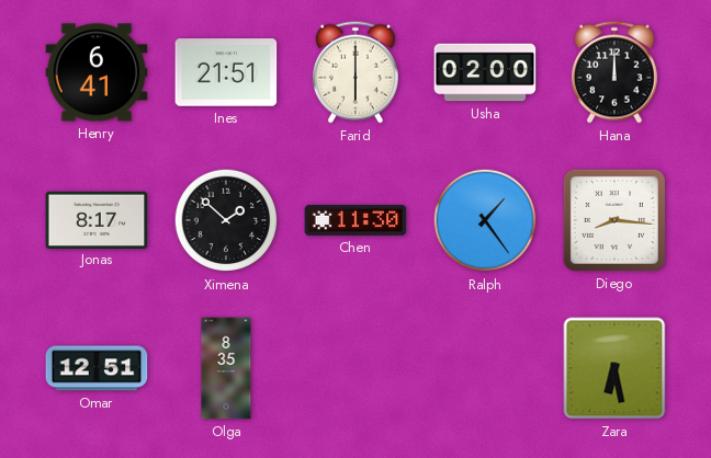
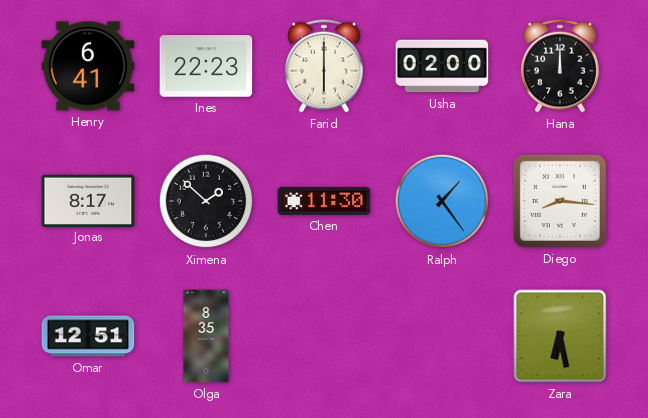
Ines: 21:51 -> 22:23 (206, 66)
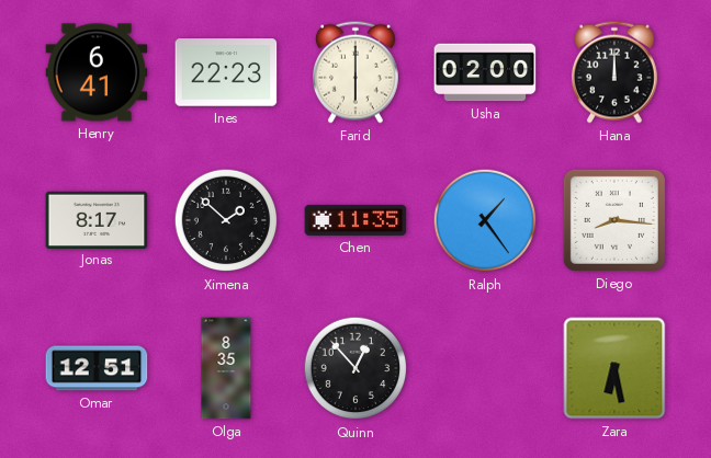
Chen: 11:30 -> 11:35 (356, 220)
Quinn: none -> 12:53 (356, 368)
